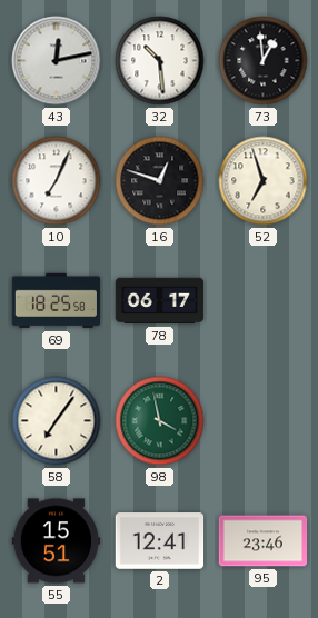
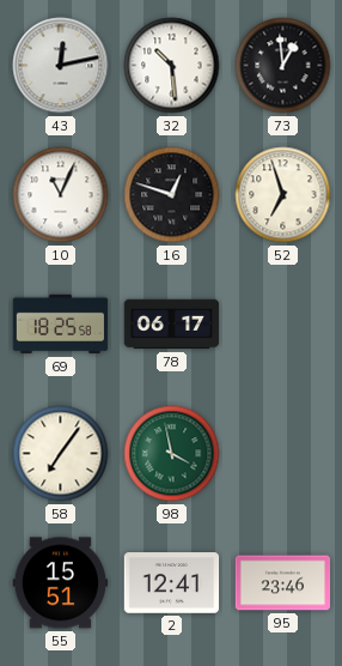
10: 7:04 -> 11:04 (61, 195)
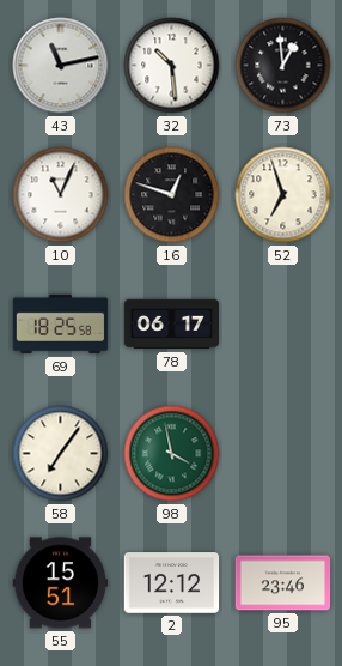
43: 12:13 -> 11:13 (61, 66)
2: 12:41 -> 12:12 (172, 583)
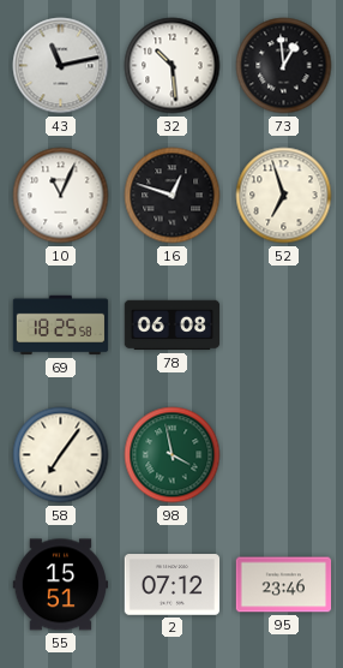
78: 06:17 -> 06:08 (173, 326)
2: 12:12 -> 07:12 (173, 585)
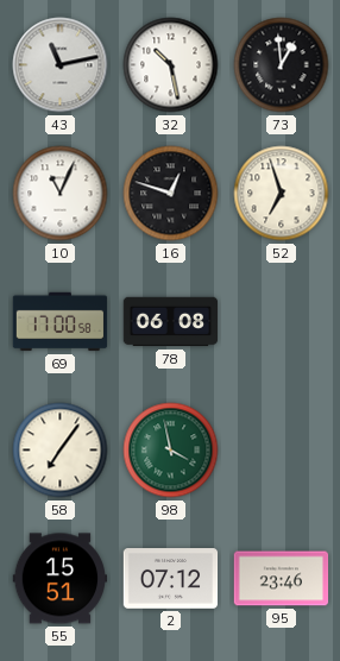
32: 10:29 -> 10:28 (171, 65)
69: 18:25 -> 17:00 (61, 322)
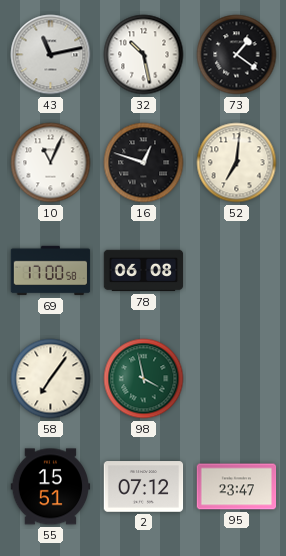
73: 12:59 -> 1:21 (237, 55)
52: 6:57 -> 7:01 (237, 163)
95: 23:46 -> 23:47 (237, 487)
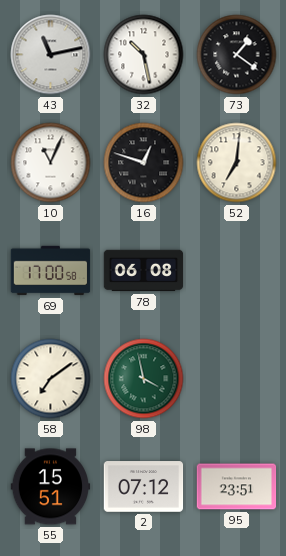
58: 7:06 -> 7:09 (51, 379)
95: 23:47 -> 23:51 (237, 487)
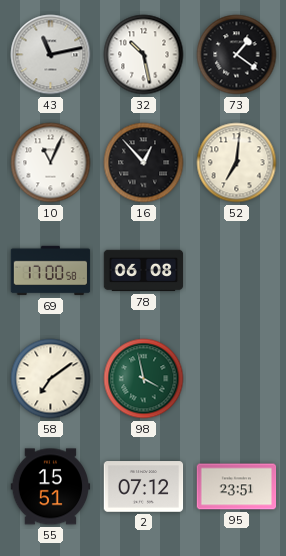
16: 12:48 -> 12:53 (144, 163)
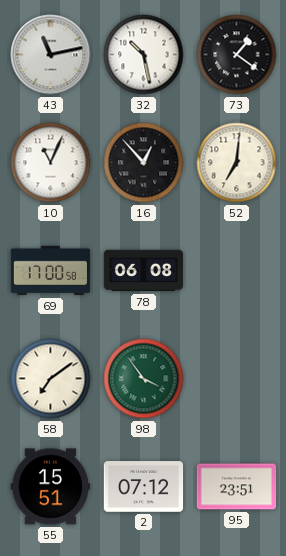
98: 3:58 -> 3:54 (144, 379)
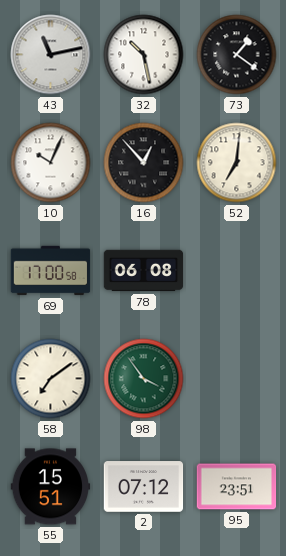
10: 11:04 -> 10:04 (51, 163)
